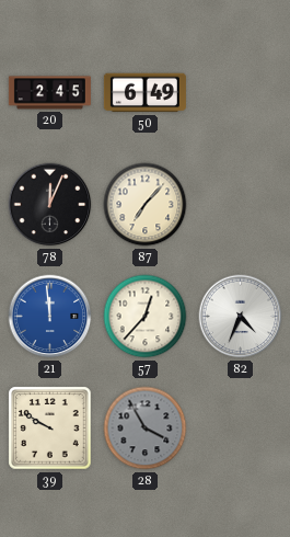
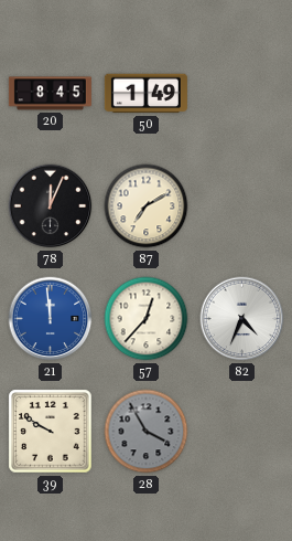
20: 2:45 -> 8:45 (50, 94)
50: 6:49 -> 1:49 (145, 94)
87: 7:07 -> 7:10 (147, 206)
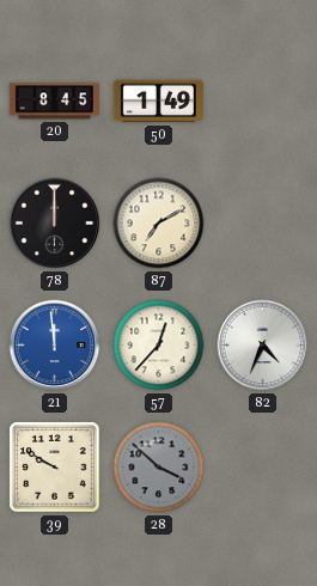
78: 12:04 -> 12:00 (55, 224)
28: 3:55 -> 3:52 (159, 468)
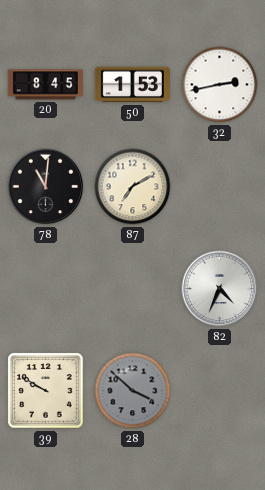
50: 1:49 -> 1:53 (132, 85)
32: none -> 2:43 (220, 85)
78: 12:00 -> 11:01 (46, 187)
21: 11:59 -> none (55, 346)
57: 12:37 -> none (159, 346)
